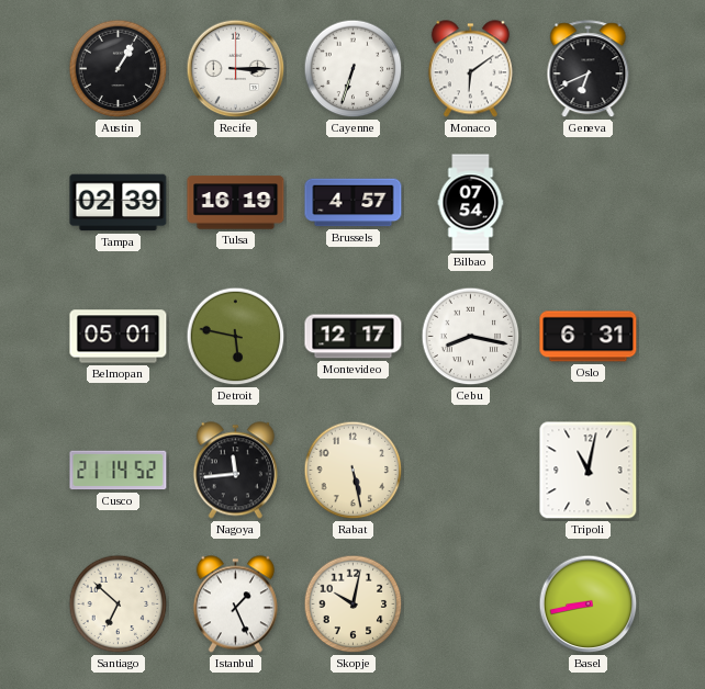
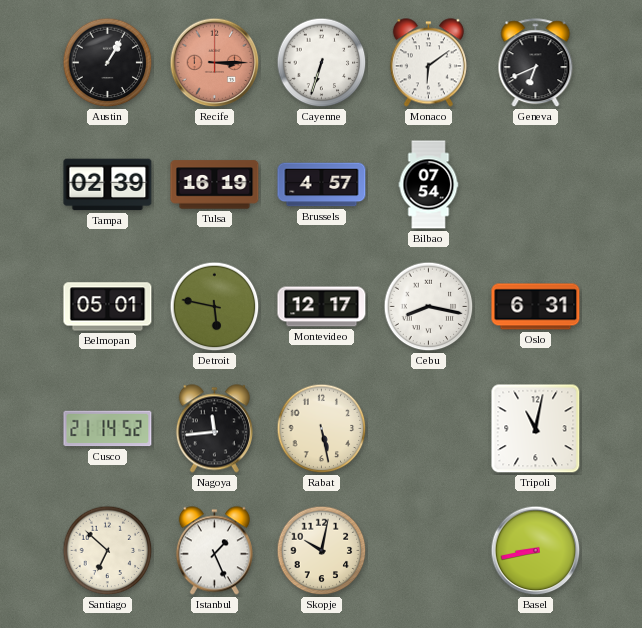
Recife dial: white -> salmon (215, 63)
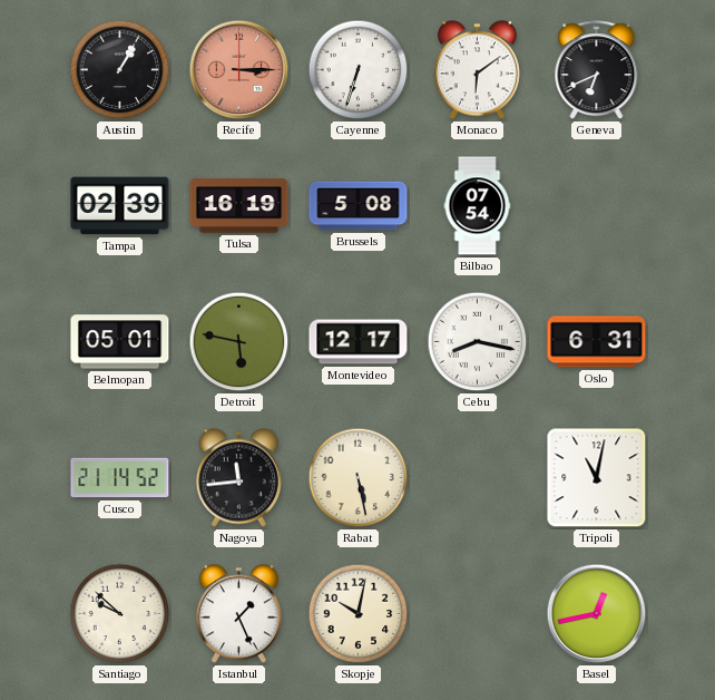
Brussels: 4:57 -> 5:08 (359, 206)
Santiago: 6:52 -> 9:52 (120, 614)
Basel: 8:43 -> 12:43 (597, 614)
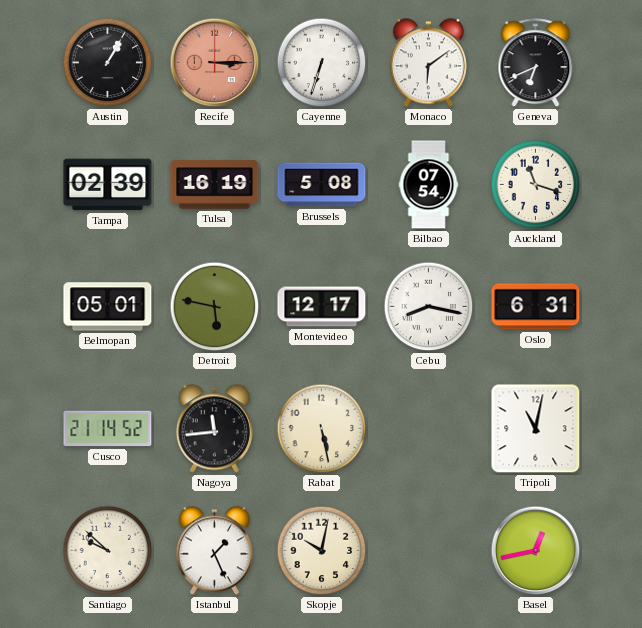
Auckland: none -> 11:18 (536, 185)
